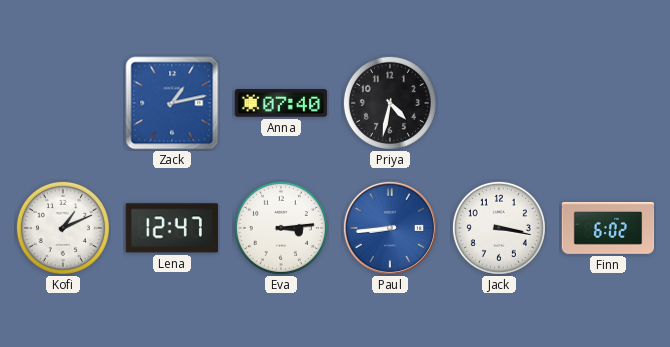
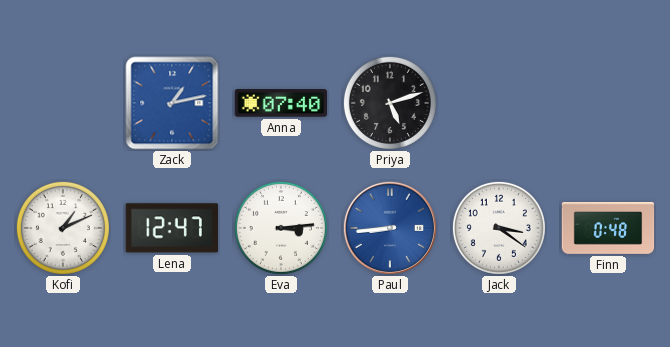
Priya: 4:32 -> 5:12 (390, 103)
Jack: 3:17 -> 3:21 (499, 228)
Finn: 6:02 -> 0:48 (608, 228)
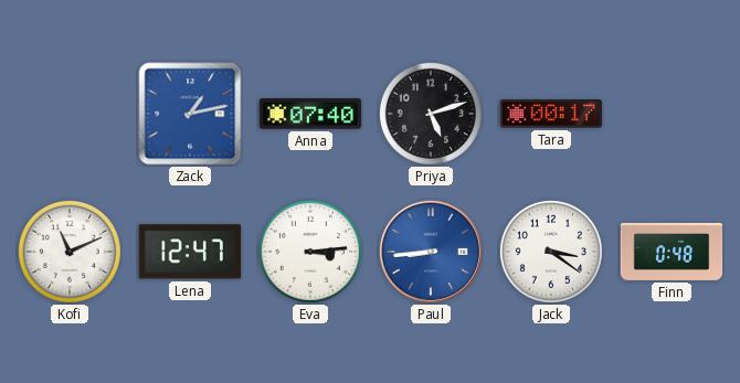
Tara: none -> 00:17 (551, 114)
Kofi: 1:11 -> 11:11 (70, 252)
